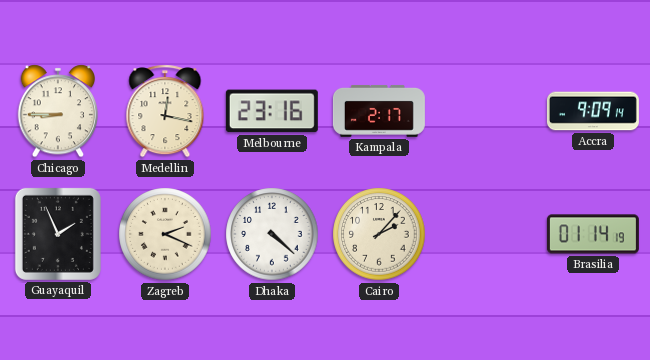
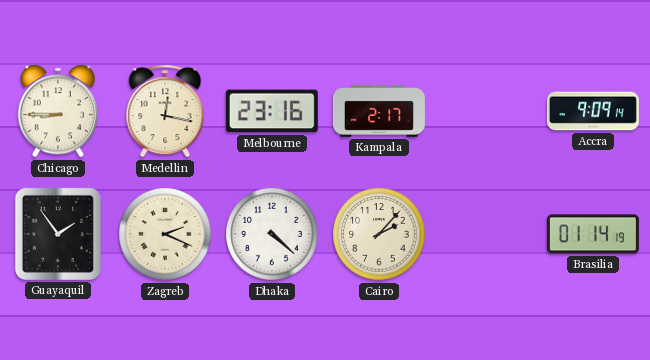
Guayaquil: 1:56 -> 1:54 (58, 234)
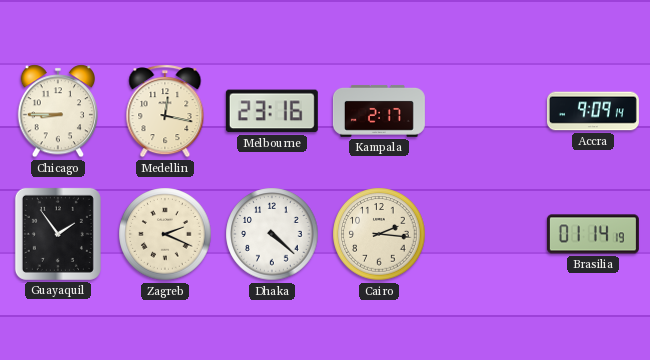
Cairo: 2:07 -> 2:16 (379, 234)
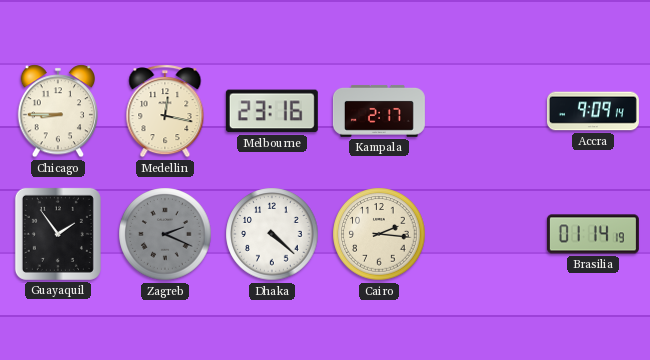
Zagreb dial: cream -> grey (165, 234)
